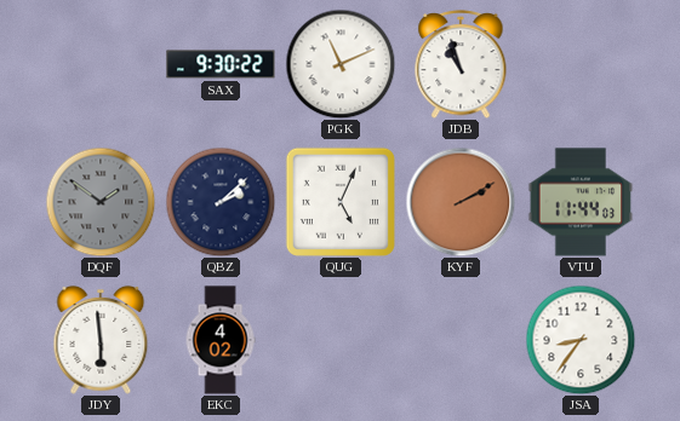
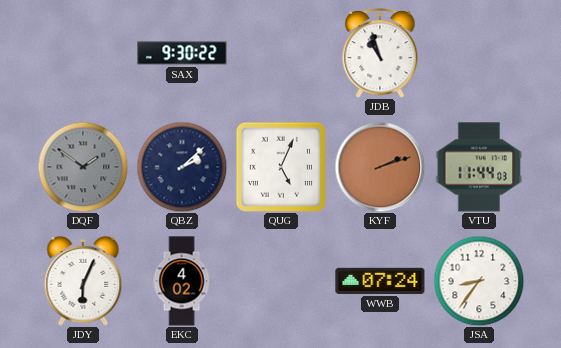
PGK: 11:11 -> none (341, 64)
KYF: 2:10 -> 2:12 (380, 167)
JDY: 5:59 -> 6:04 (83, 281)
WWB: none -> 07:24 (380, 281)
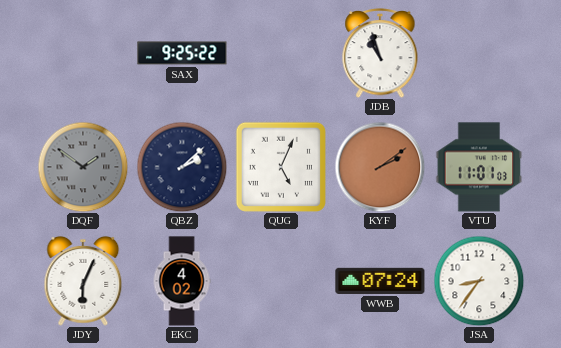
SAX: 9:30 -> 9:25 (182, 53)
KYF: 2:12 -> 2:09 (380, 167)
VTU: 11:44 -> 11:01 (479, 167)
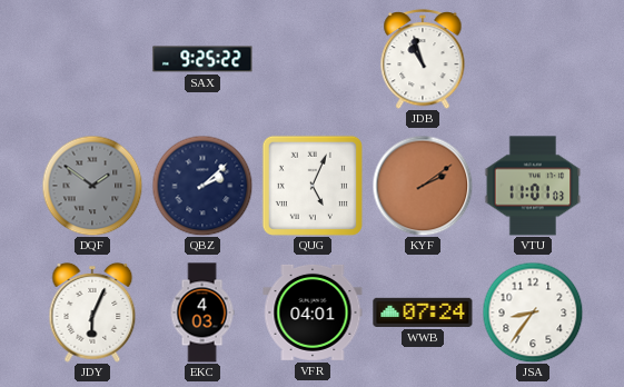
EKC: 4:02 -> 4:03 (202, 312)
VFR: none -> 04:01 (313, 312)
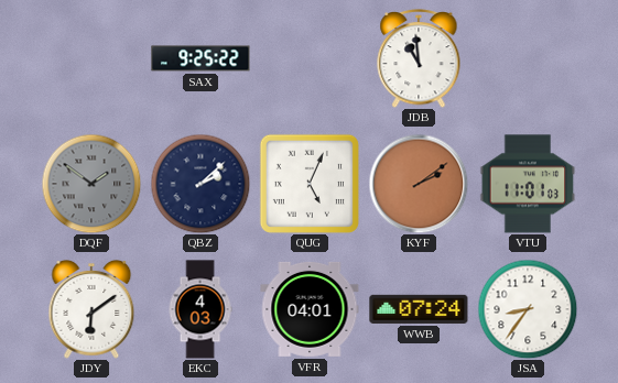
JDB: 10:57 -> 10:59 (419, 59)
JDY: 6:04 -> 6:09 (91, 309)
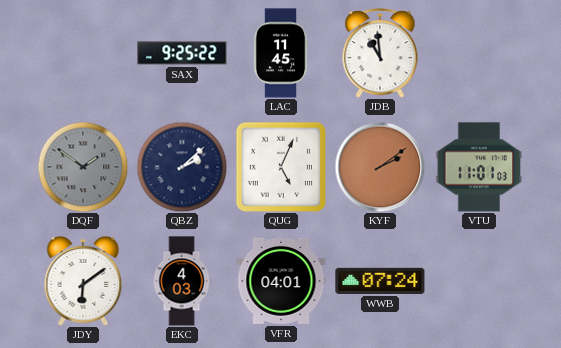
LAC: none -> 11:45 (281, 53)
JSA: 8:36 -> none (528, 309)
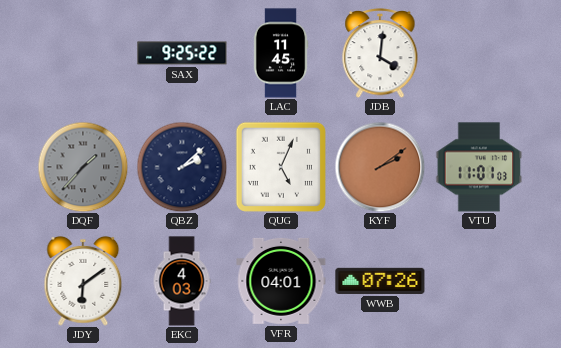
JDB: 10:59 -> 4:01 (380, 54)
DQF: 1:51 -> 1:37 (83, 167)
WWB: 07:24 -> 07:26 (380, 281)
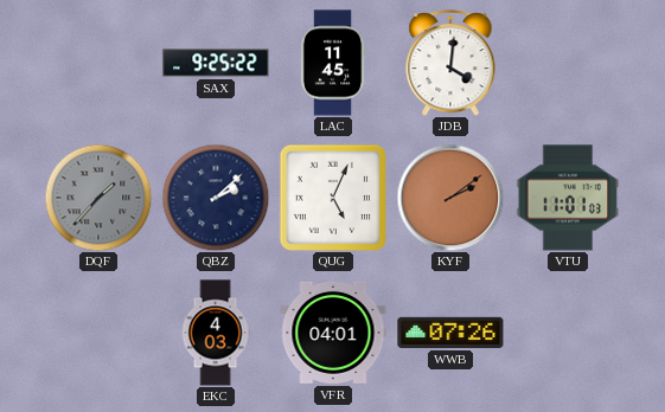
JDY: 6:09 -> none (83, 281)
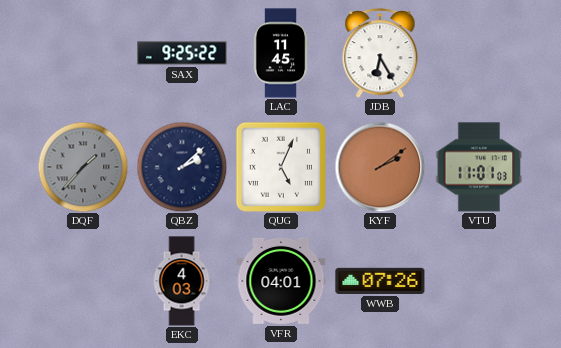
JDB: 4:01 -> 6:25 (380, 54)
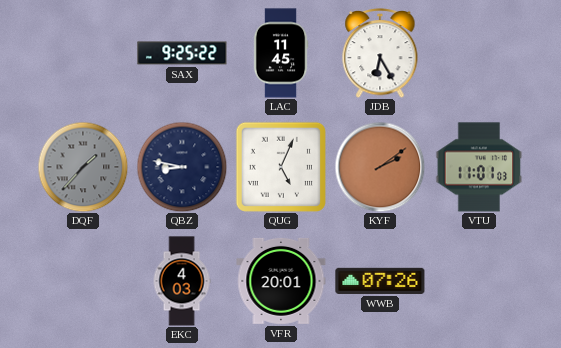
QBZ: 2:08 -> 8:47 (182, 167)
VFR: 04:01 -> 20:01 (281, 281)
